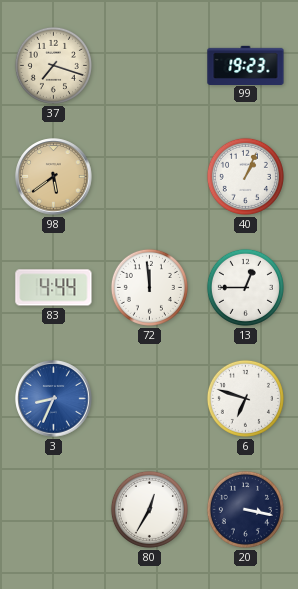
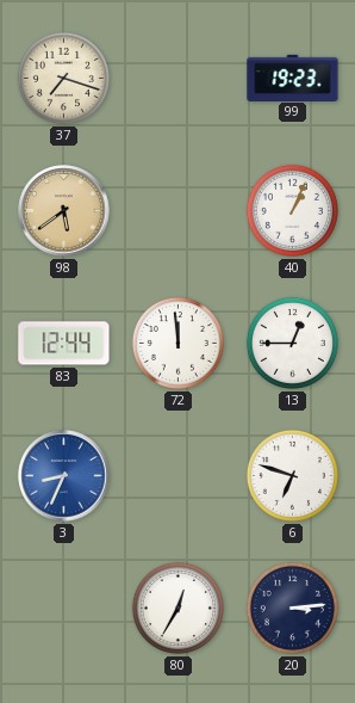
83: 4:44 -> 12:44 (64, 344)
20: 3:17 -> 3:14 (292, 608)
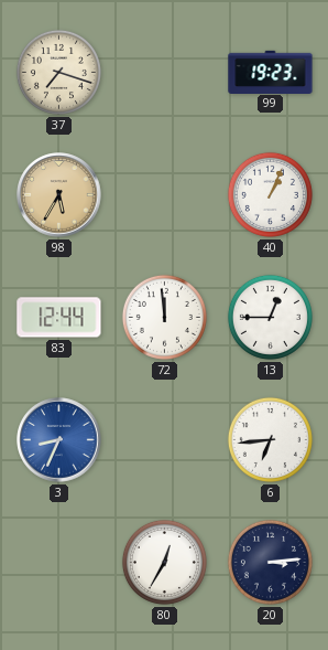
98: 5:39 -> 5:35 (59, 195)
6: 6:48 -> 6:44 (270, 439)
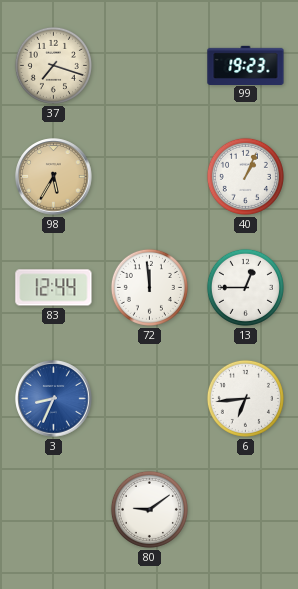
80: 12:35 -> 9:09 (149, 509)
20: 3:14 -> none (270, 562)
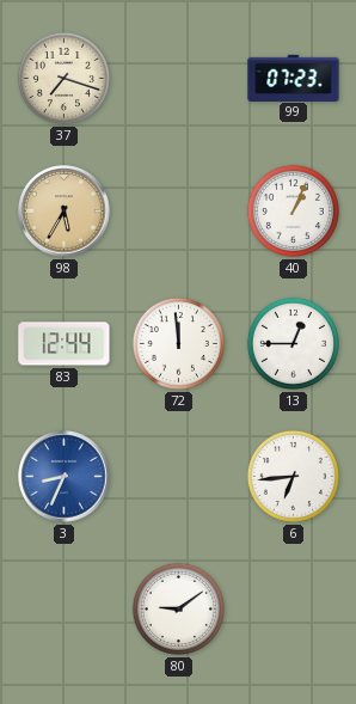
99: 19:23 -> 07:23 (294, 78)
